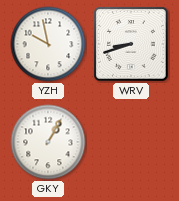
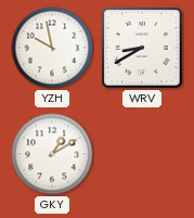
WRV: 8:42 -> 8:40 (142, 48)
GKY: 1:05 -> 1:10 (52, 154)
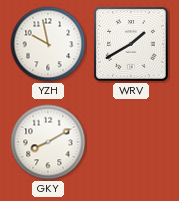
WRV: 8:40 -> 1:40 (131, 44)
GKY: 1:10 -> 8:10 (48, 142)
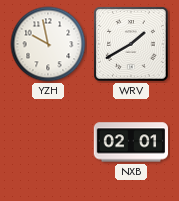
GKY: 8:10 -> none (48, 142)
NXB: none -> 02:01 (131, 142)
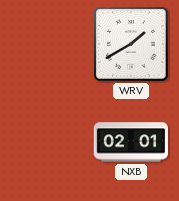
YZH: 9:58 -> none (48, 44)
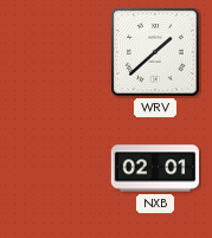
WRV: 1:40 -> 1:38 (155, 52)
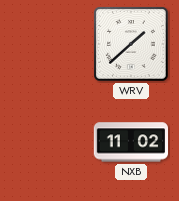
NXB: 02:01 -> 11:02 (131, 142)
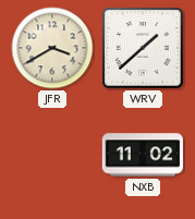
JFR: none -> 3:40 (52, 48)
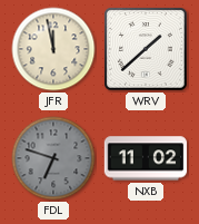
JFR: 3:40 -> 11:58 (53, 49)
FDL: none -> 6:48 (53, 158)
